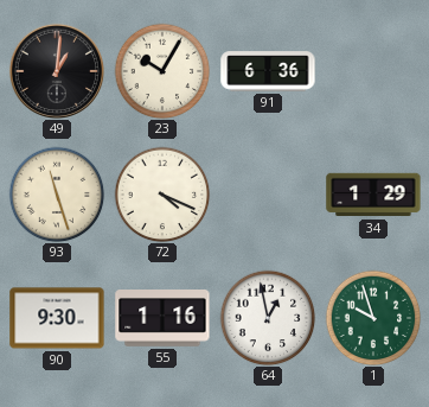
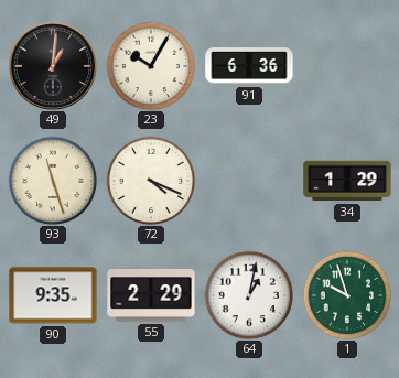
90: 9:30 -> 9:35 (53, 295)
55: 1:16 -> 2:29 (151, 296)
64: 12:58 -> 1:02 (249, 295)
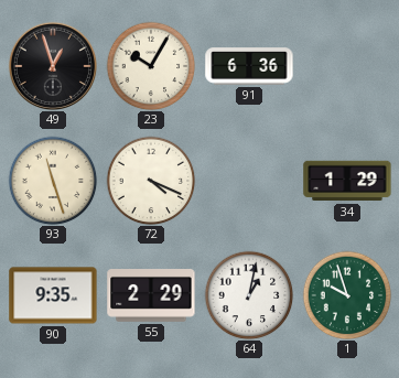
49: 1:01 -> 12:57 (53, 66)
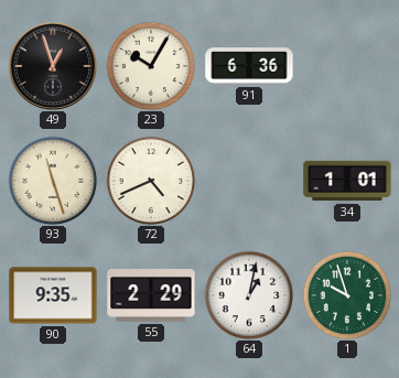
72: 4:19 -> 4:41 (151, 181)
34: 1:29 -> 1:01 (347, 181)
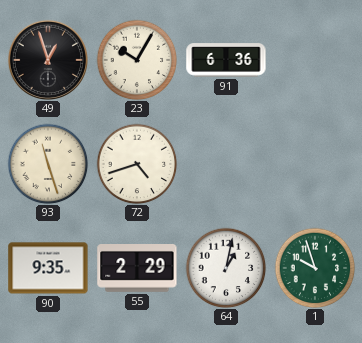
72: 4:41 -> 4:42 (137, 164)
34: 1:01 -> none (347, 181)
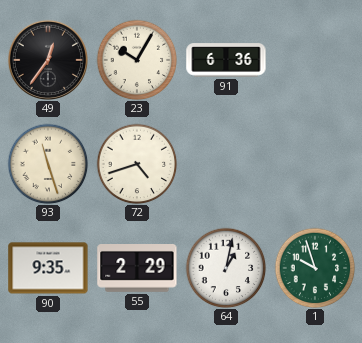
49: 12:57 -> 12:36 (48, 60)
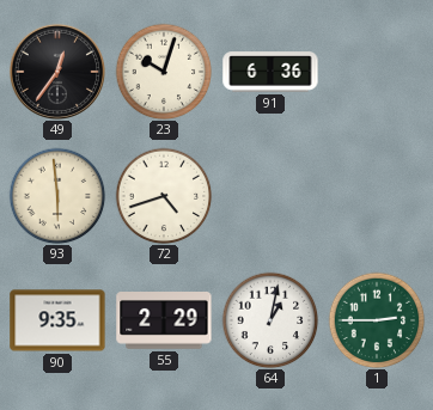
23: 10:05 -> 10:03 (164, 72)
93: 11:27 -> 5:59 (57, 196)
1: 9:57 -> 2:45 (377, 320)
